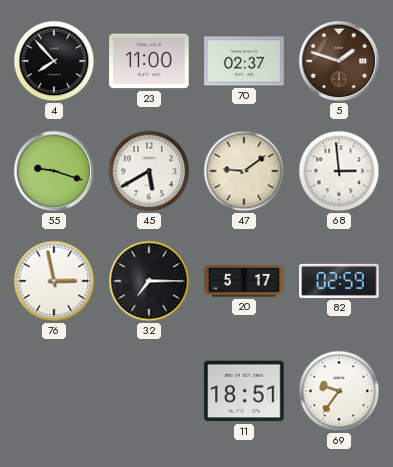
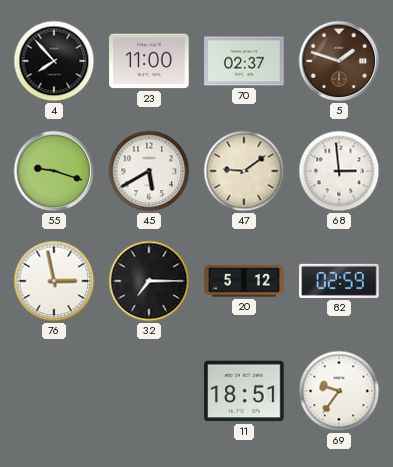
20: 5:17 -> 5:12 (244, 281)
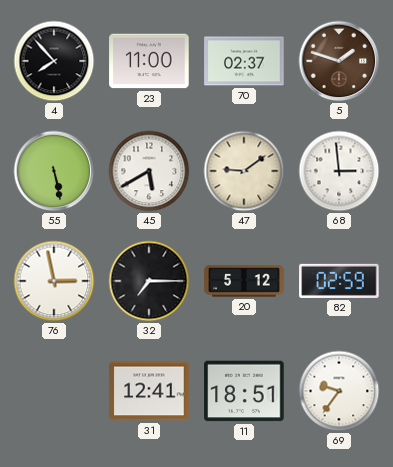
55: 9:18 -> 5:28 (54, 171)
31: none -> 12:41 (149, 391)
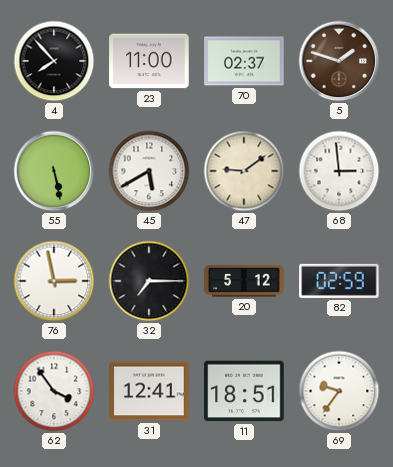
62: none -> 3:54 (54, 391)
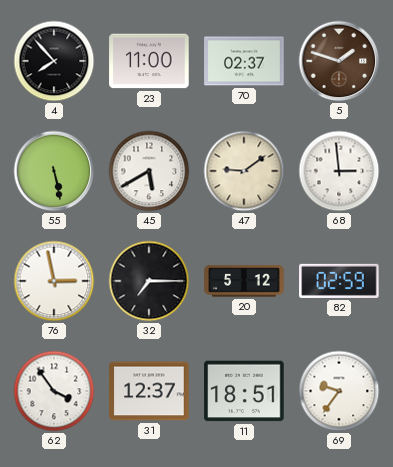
31: 12:41 -> 12:37 (149, 391)
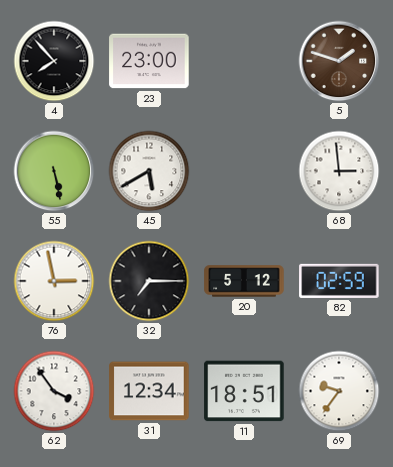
23: 11:00 -> 23:00 (149, 61)
70: 02:37 -> none (244, 61)
47: 9:09 -> none (244, 171)
31: 12:37 -> 12:34 (149, 391)
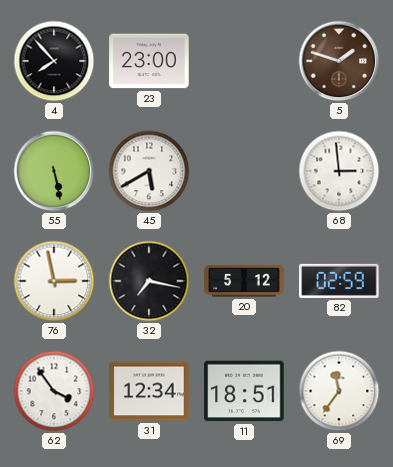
32: 7:15 -> 7:17 (149, 281)
69: 9:36 -> 11:36 (339, 391)
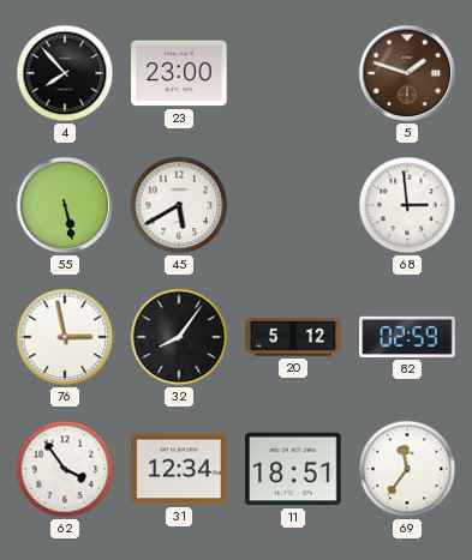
32: 7:17 -> 8:06 (179, 337)
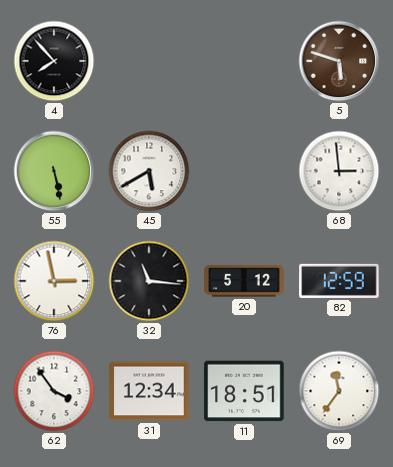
23: 23:00 -> none (179, 73)
5: 1:48 -> 5:48 (339, 61)
32: 8:06 -> 11:16 (149, 281)
82: 02:59 -> 12:59 (339, 281)
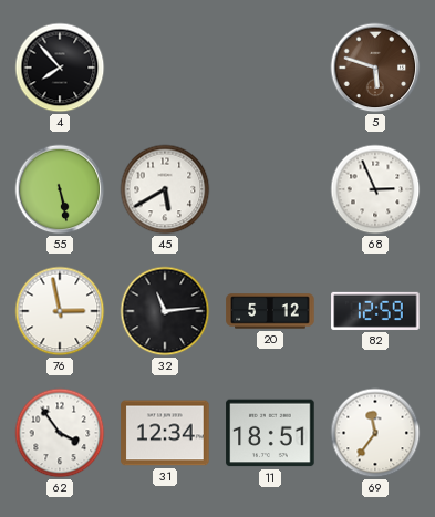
68: 2:59 -> 2:56 (375, 189)
32: 11:16 -> 11:14 (165, 311)
